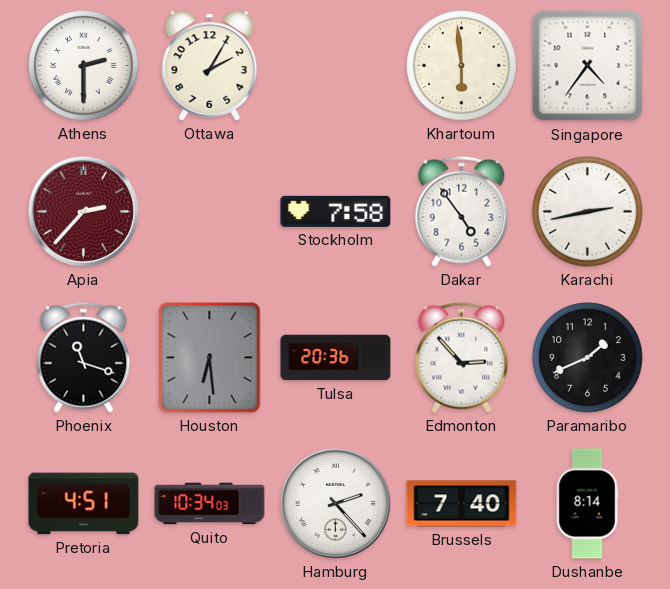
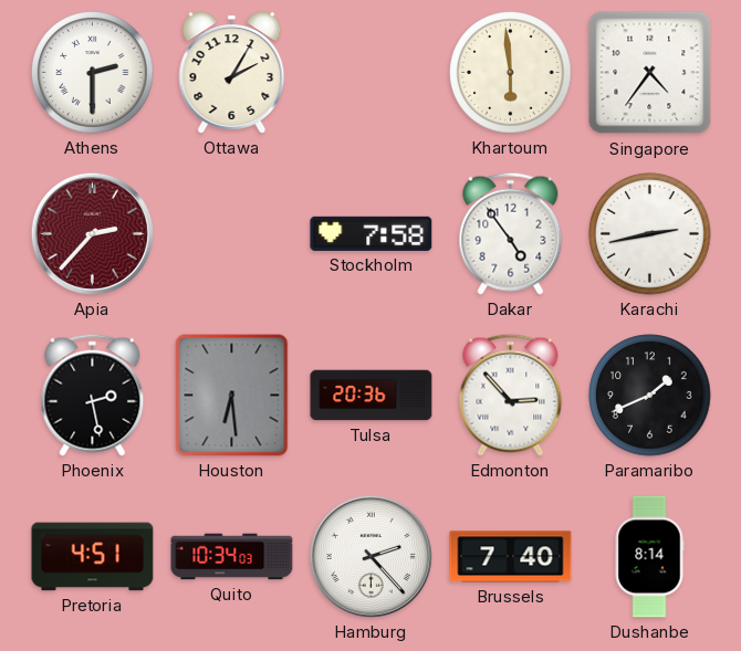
Phoenix: 11:18 -> 2:28 (93, 395)
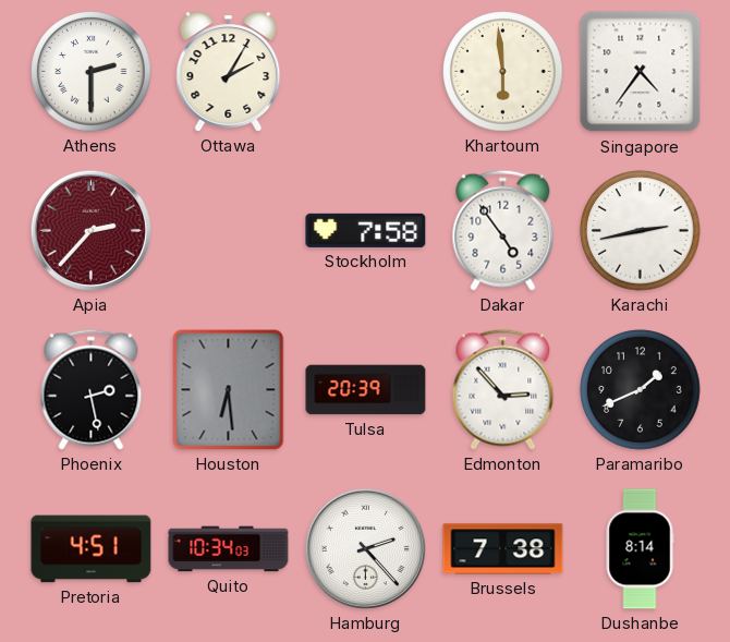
Tulsa: 20:36 -> 20:39 (366, 390)
Brussels: 7:40 -> 7:38 (503, 549)
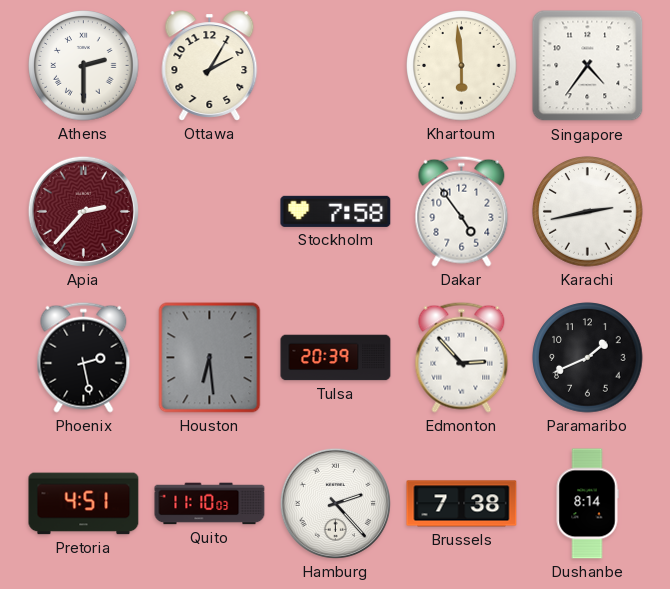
Quito: 10:34 -> 11:10 (210, 504)
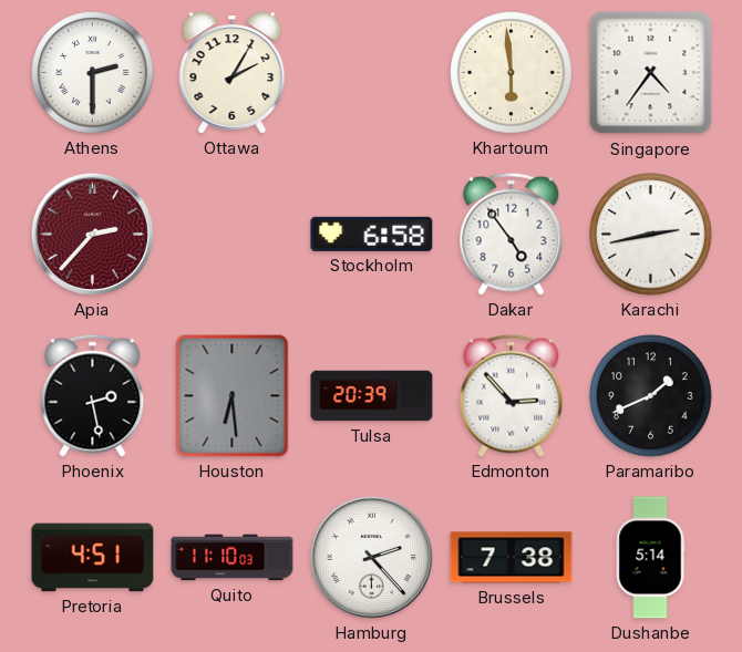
Stockholm: 7:58 -> 6:58 (372, 234)
Dushanbe: 8:14 -> 5:14 (650, 558)
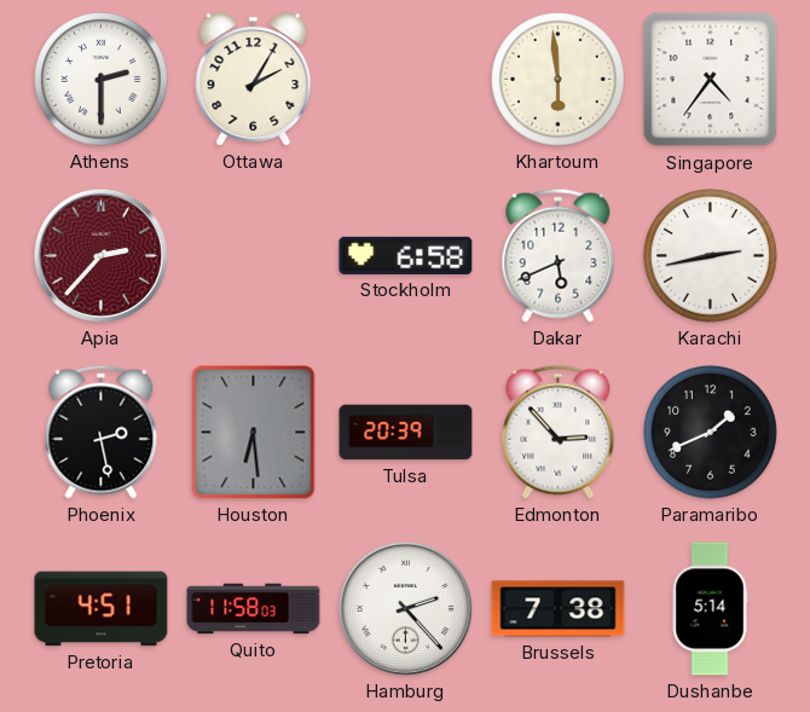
Dakar: 4:54 -> 5:41 (559, 255)
Quito: 11:10 -> 11:58 (254, 609)
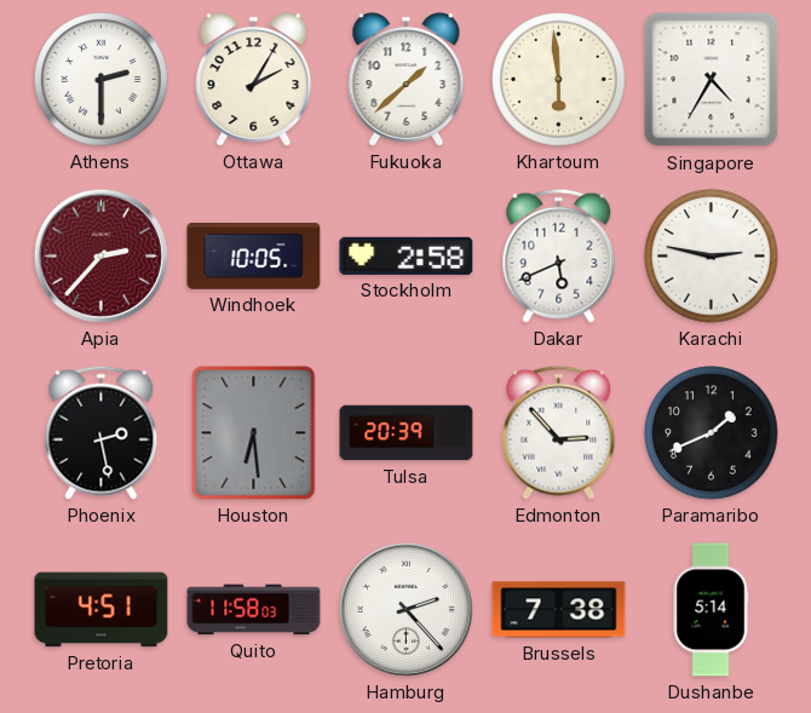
Fukuoka: none -> 1:38 (407, 80)
Singapore: 4:36 -> 4:35 (712, 80)
Windhoek: none -> 10:05 (254, 257)
Stockholm: 6:58 -> 2:58 (407, 255)
Karachi: 2:43 -> 2:47 (712, 257)
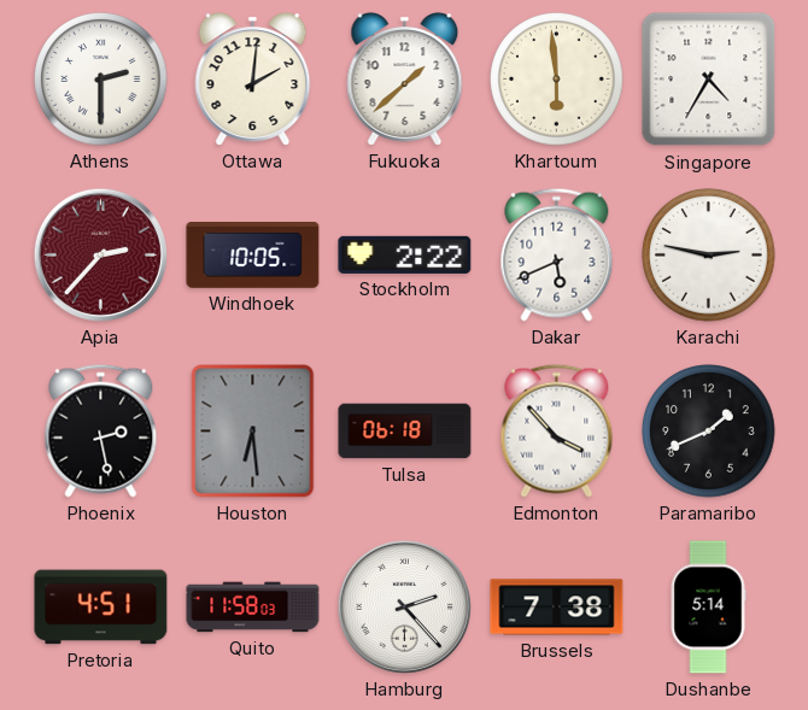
Ottawa: 2:05 -> 2:01 (253, 80)
Stockholm: 2:58 -> 2:22 (405, 254)
Tulsa: 20:39 -> 06:18 (405, 432)
Edmonton: 2:53 -> 3:53 (557, 430)
